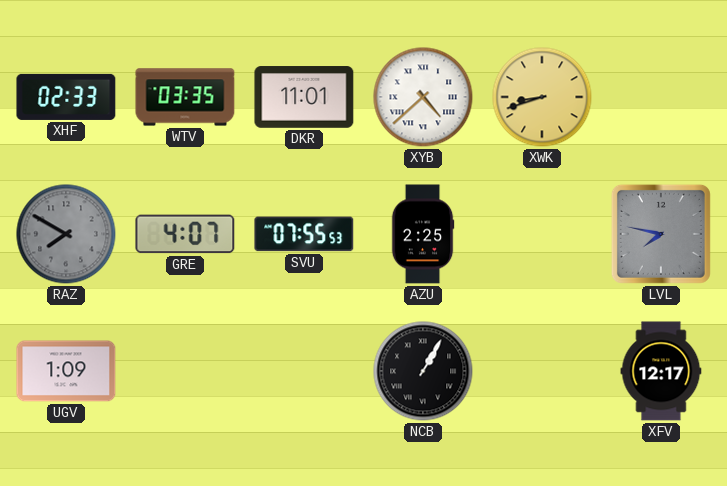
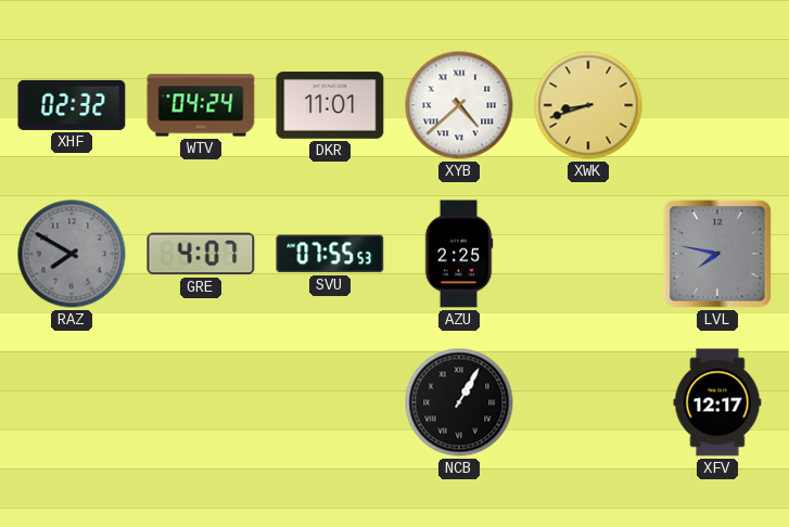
XHF: 02:33 -> 02:32 (72, 105)
WTV: 03:35 -> 04:24 (201, 105)
UGV: 1:09 -> none (66, 371)
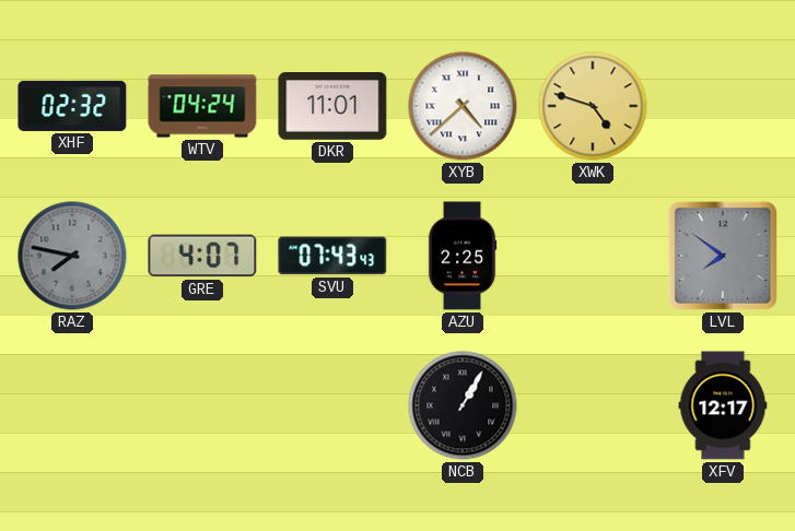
XWK: 8:42 -> 4:48 (593, 106)
RAZ: 7:50 -> 7:47 (72, 256)
SVU: 07:55 -> 07:43 (332, 256)
LVL: 7:47 -> 7:51 (723, 256)
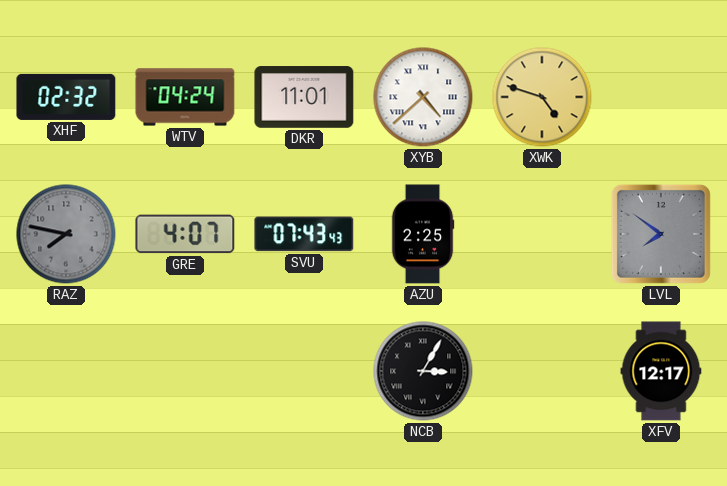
NCB: 1:05 -> 3:05 (423, 371)
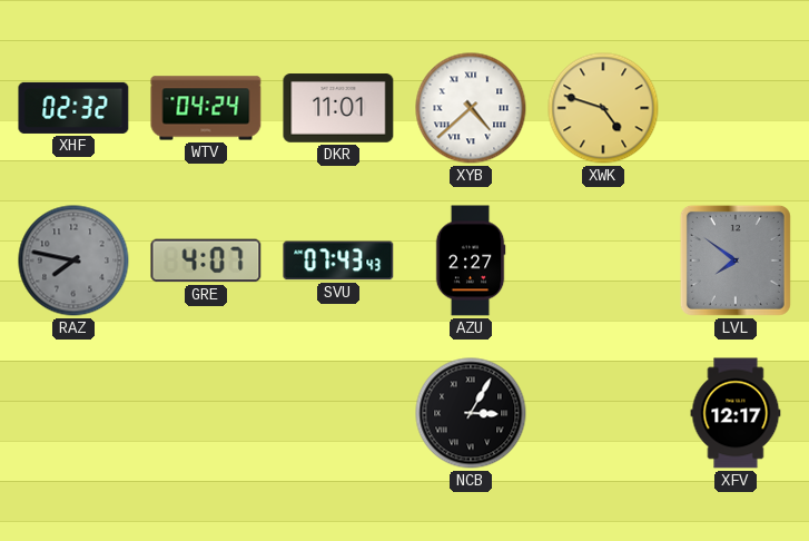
AZU: 2:25 -> 2:27 (471, 260)
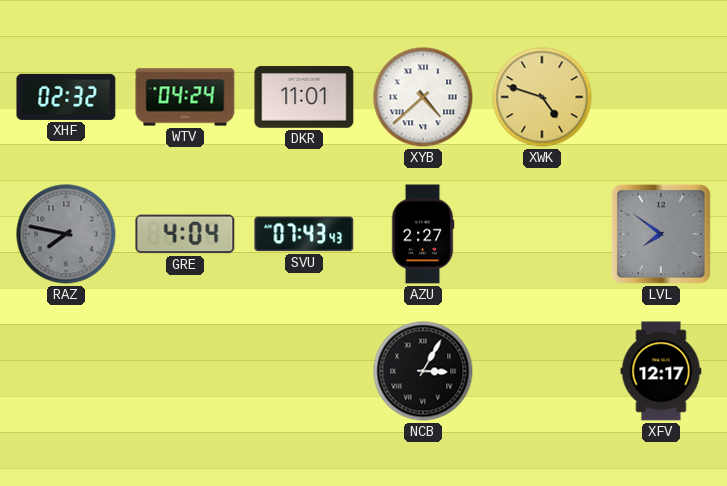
GRE: 4:07 -> 4:04 (185, 234)
